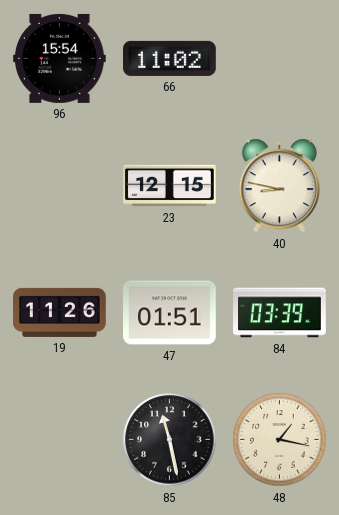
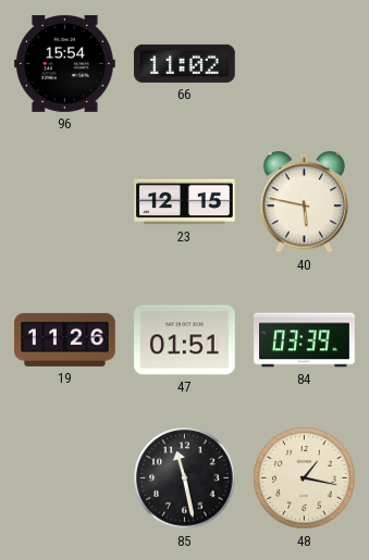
40: 8:47 -> 5:47 (305, 202)
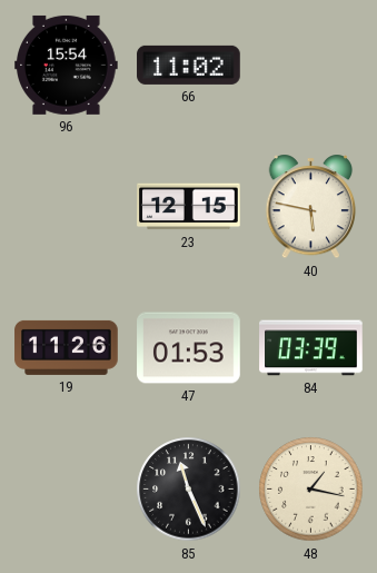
47: 01:51 -> 01:53 (189, 348)
85: 11:28 -> 11:26 (189, 490)
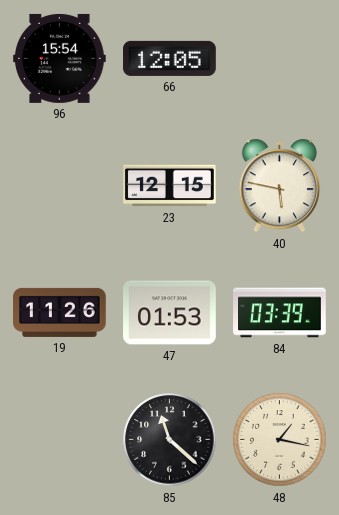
66: 11:02 -> 12:05 (170, 58)
85: 11:26 -> 11:22 (170, 440)
